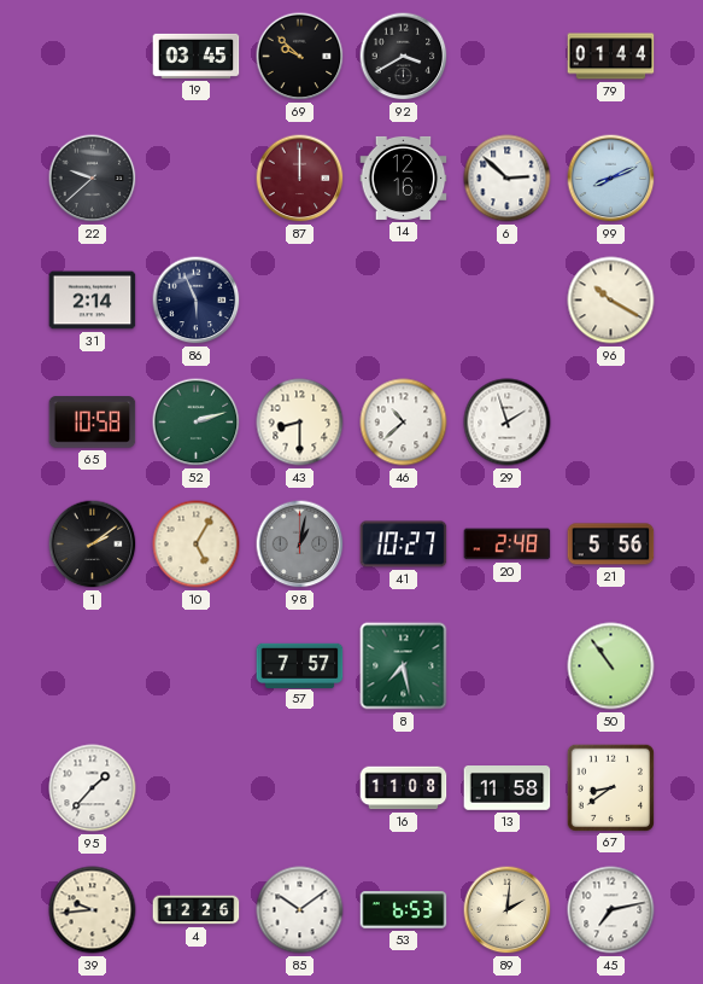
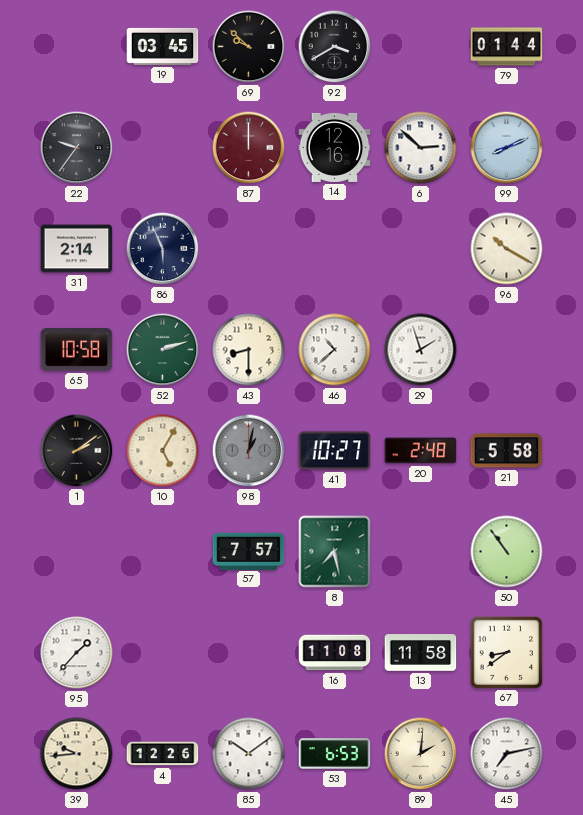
22: 9:38 -> 9:36 (77, 148)
21: 5:56 -> 5:58 (507, 451)
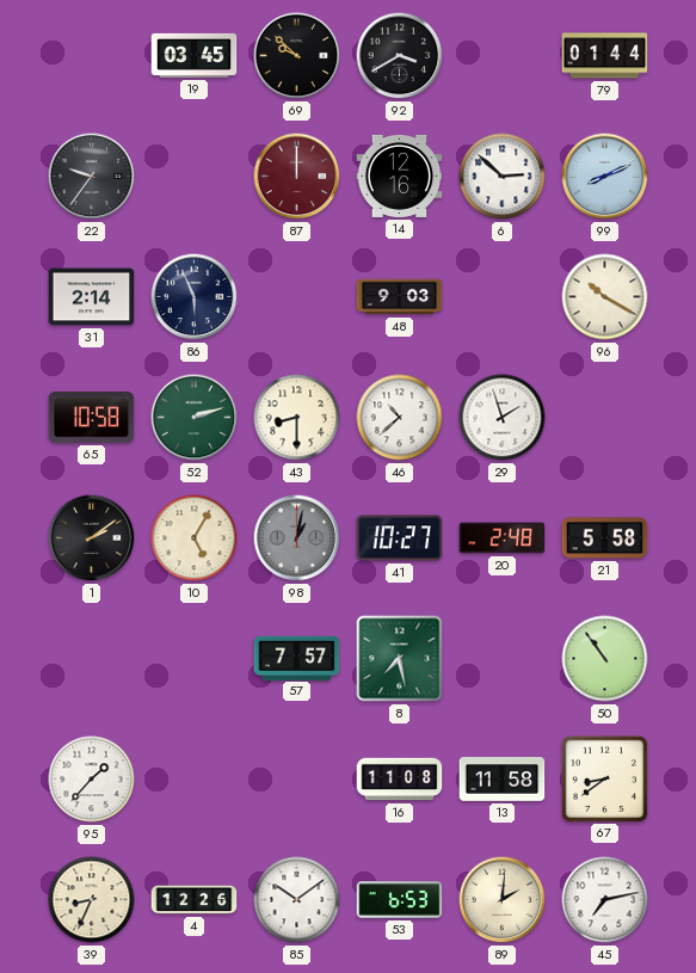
48: none -> 9:03 (400, 297)
39: 9:44 -> 8:34 (92, 900)
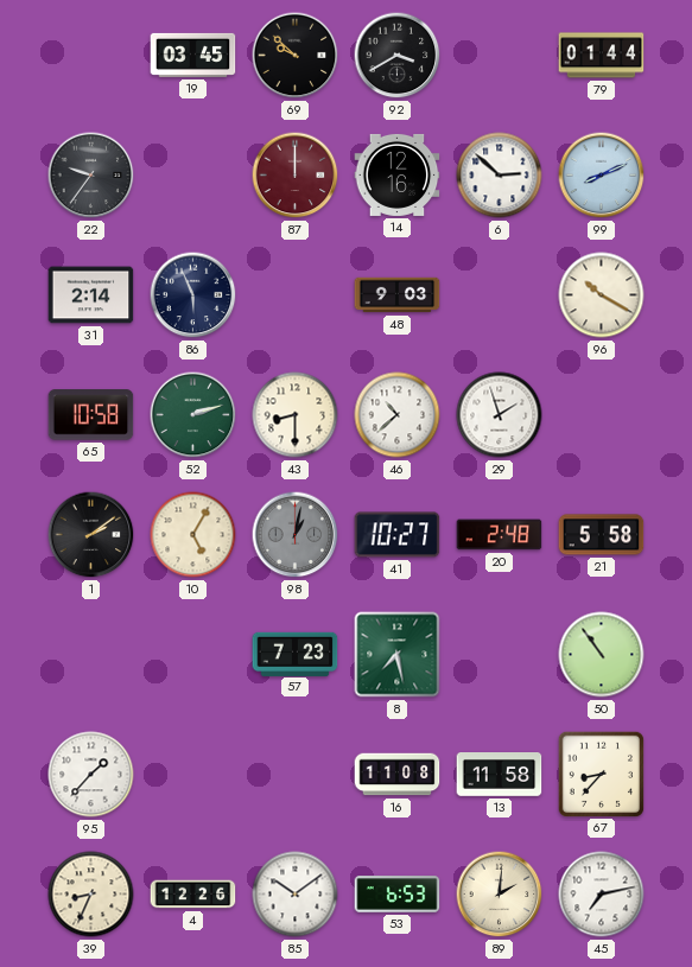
57: 7:57 -> 7:23 (296, 654)
67: 8:39 -> 8:37 (601, 774)
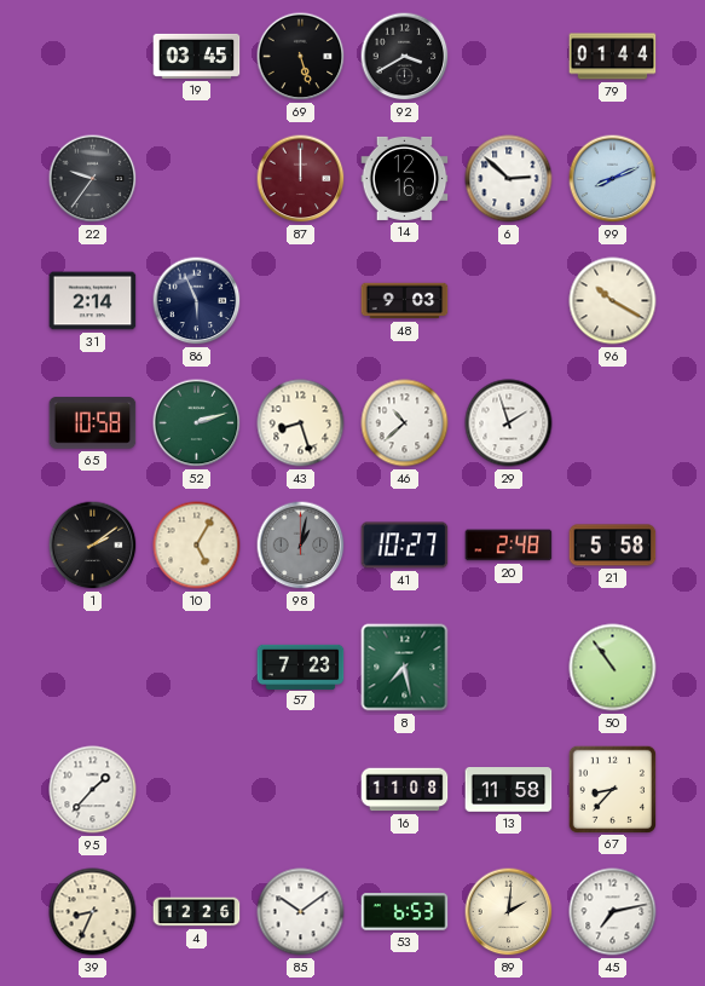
69: 9:52 -> 5:27 (301, 57)
43: 8:30 -> 8:27 (301, 423)
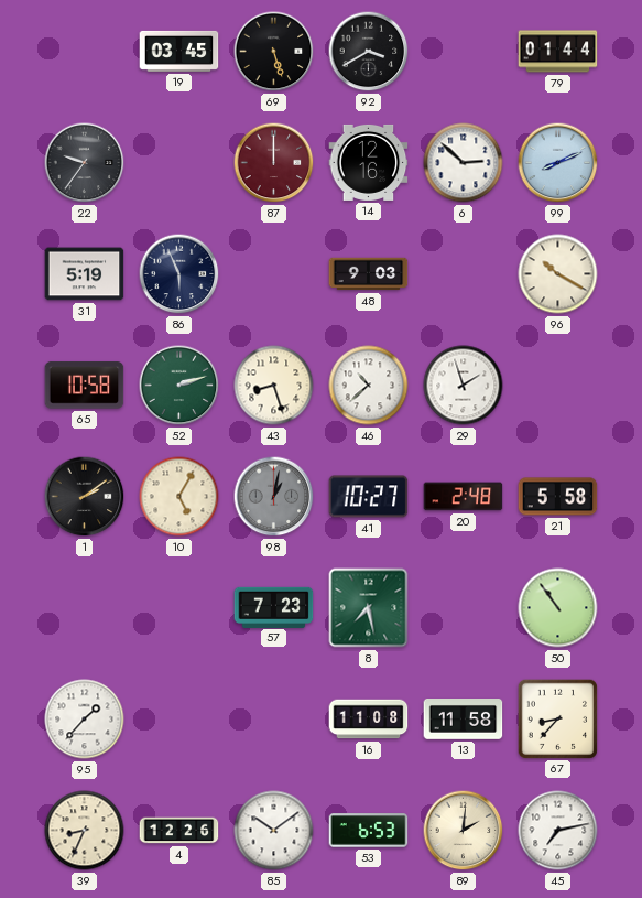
31: 2:14 -> 5:19 (85, 274)
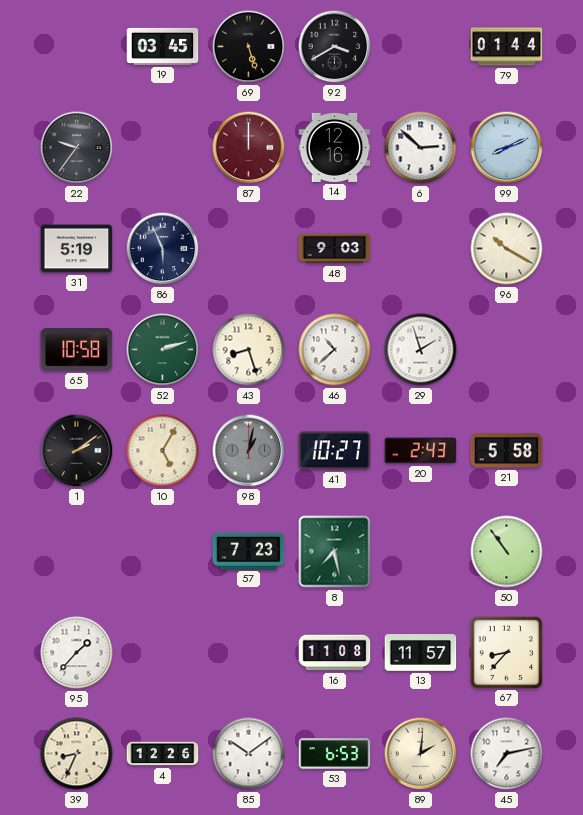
20: 2:48 -> 2:43 (421, 451)
13: 11:58 -> 11:57 (421, 653)
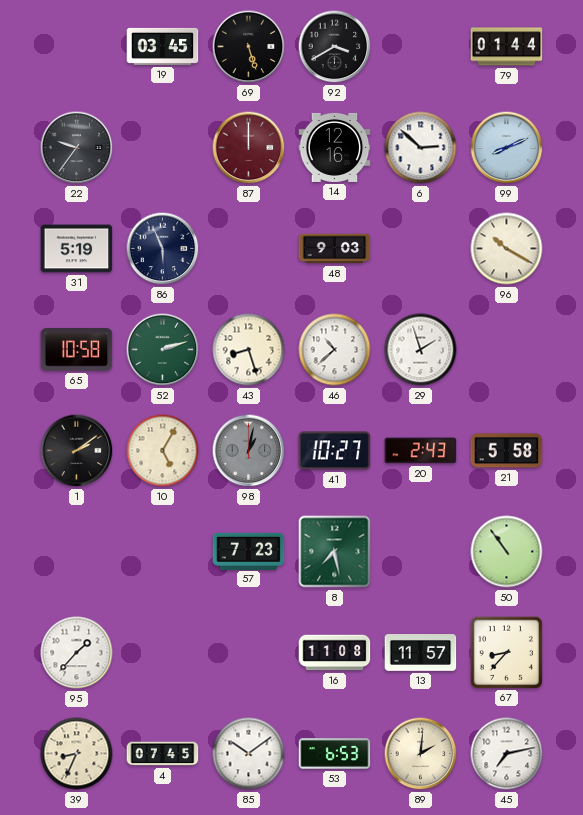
4: 12:26 -> 07:45 (163, 754)
